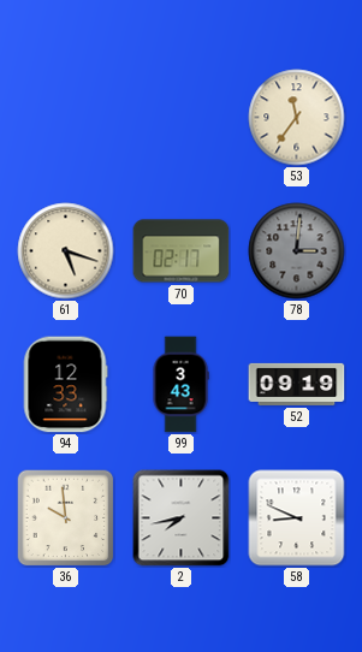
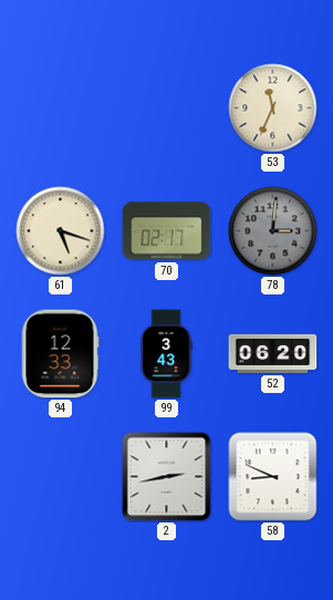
53: 11:36 -> 11:34 (273, 108)
52: 09:19 -> 06:20 (273, 353)
36: 9:59 -> none (65, 517)
2: 7:43 -> 2:43 (167, 477)
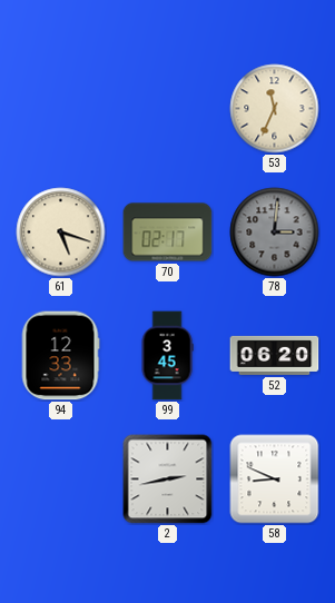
99: 3:43 -> 3:45 (167, 356)
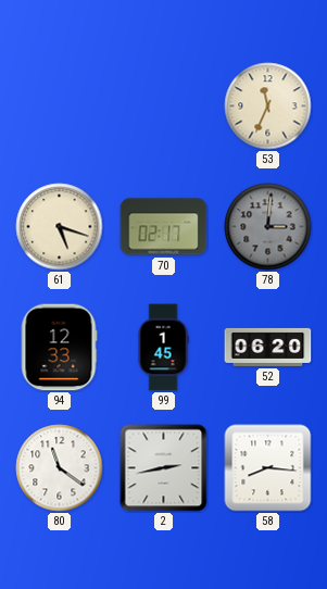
99: 3:45 -> 1:45 (163, 348)
80: none -> 11:21 (60, 468)
58: 8:49 -> 8:16 (268, 468)
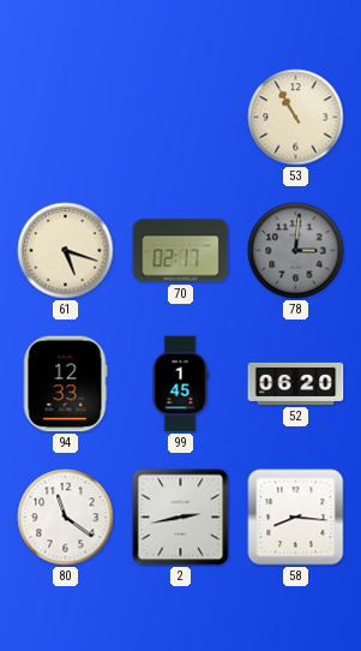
53: 11:34 -> 10:55 (296, 118)
